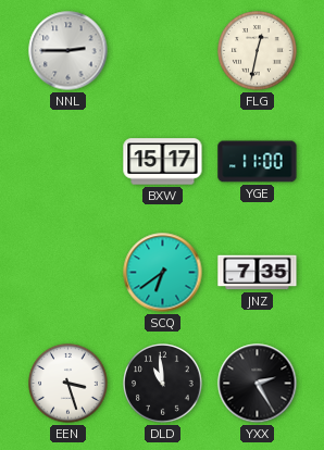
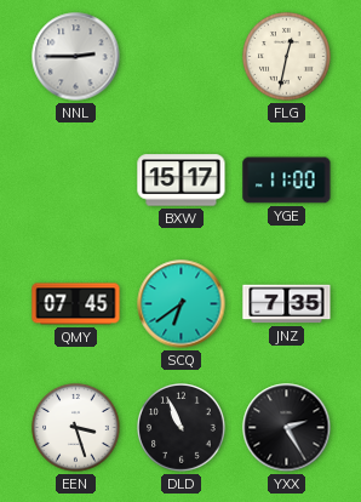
QMY: none -> 07:45 (76, 304)
DLD: 10:59 -> 10:56 (182, 428)
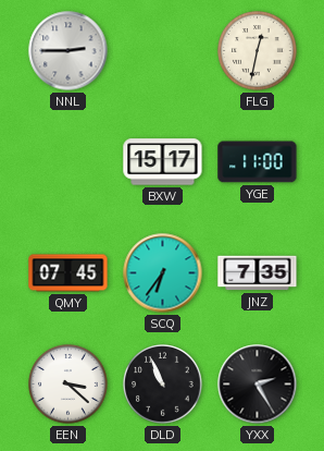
SCQ: 6:39 -> 6:36 (163, 273)
EEN: 3:27 -> 3:22 (68, 385)
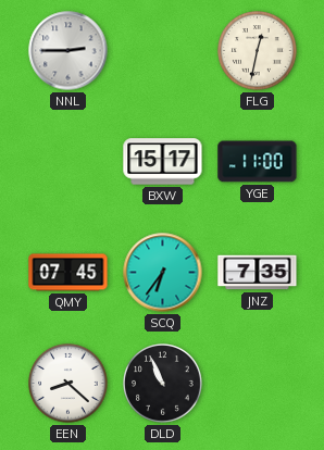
EEN: 3:22 -> 8:22 (68, 384)
YXX: 2:25 -> none (258, 385)
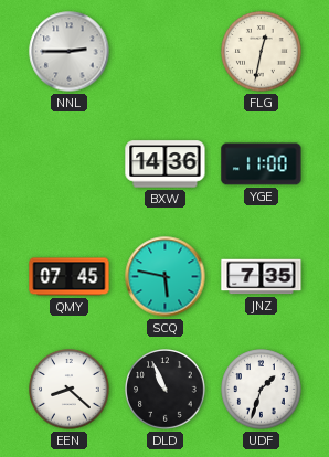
BXW: 15:17 -> 14:36 (166, 164)
SCQ: 6:36 -> 5:47 (166, 277)
UDF: none -> 1:33 (262, 390)
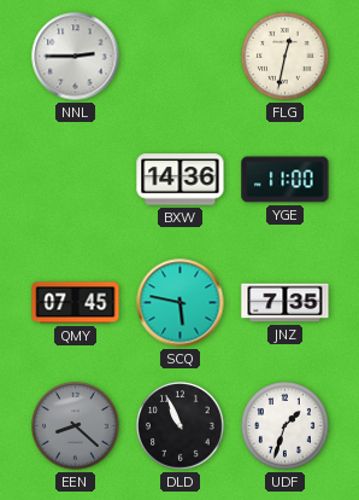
EEN dial: white -> grey (76, 426)
